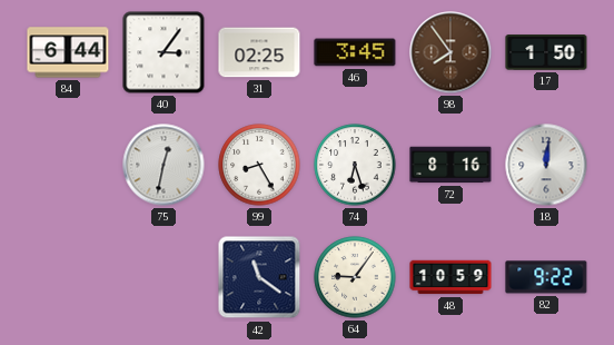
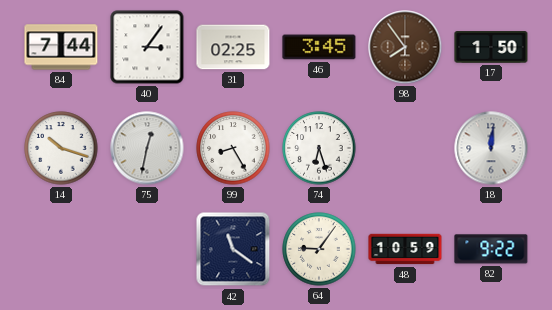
84: 6:44 -> 7:44 (61, 47)
14: none -> 10:18 (61, 148)
72: 8:16 -> none (450, 165)
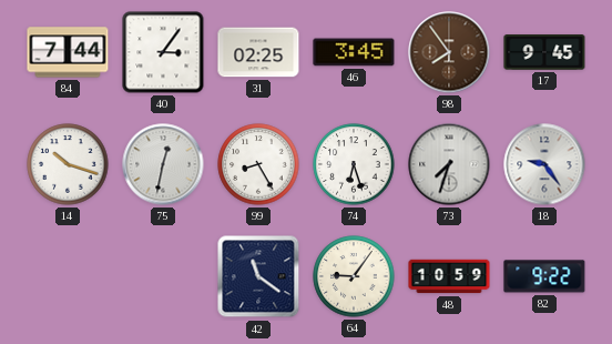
17: 1:50 -> 9:45 (544, 52)
73: none -> 7:33 (449, 164)
18: 12:01 -> 9:24 (544, 164)
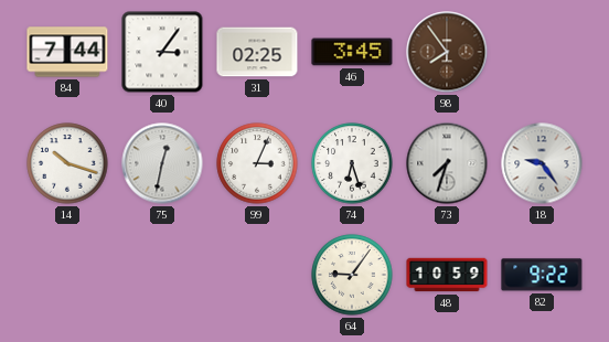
17: 9:45 -> none (544, 52)
99: 8:25 -> 3:04 (257, 163)
42: 11:21 -> none (258, 276)
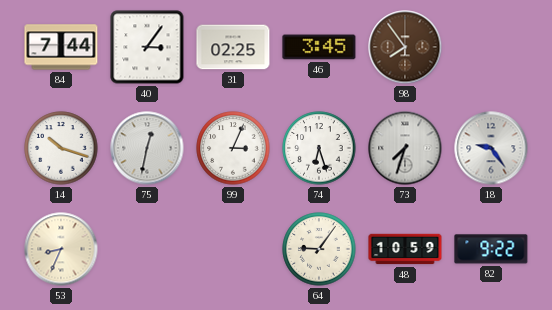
53: none -> 8:34 (61, 249)
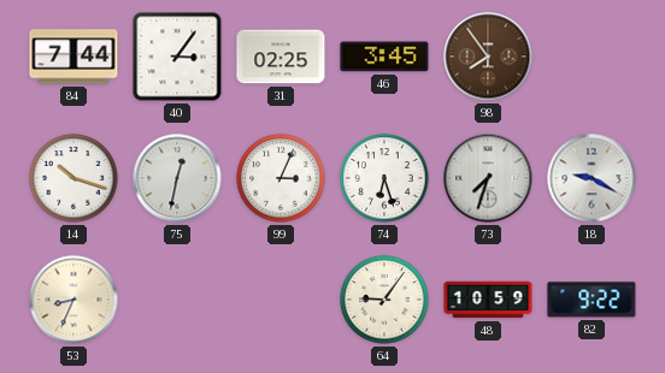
18: 9:24 -> 9:20 (592, 178)
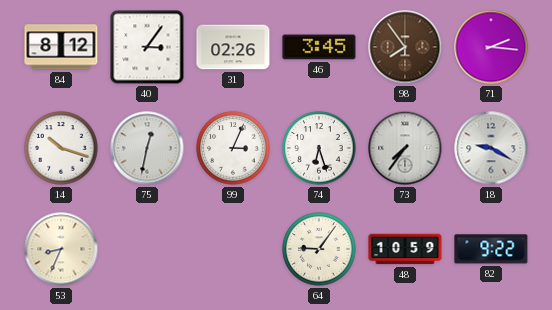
84: 7:44 -> 8:12 (61, 47)
31: 02:25 -> 02:26 (233, 47)
71: none -> 2:16 (491, 47)
73: 7:33 -> 7:36 (405, 148)
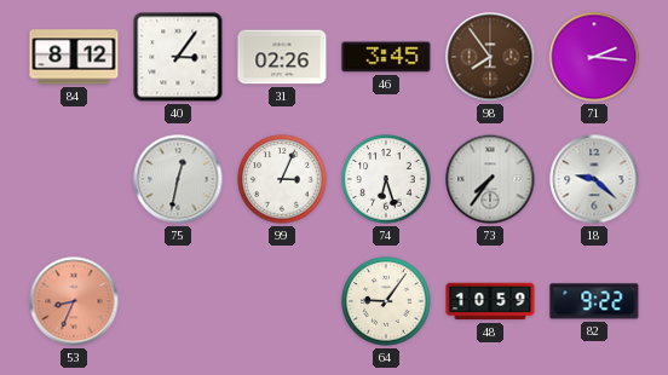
14: 10:18 -> none (61, 148)
18: 9:20 -> 9:22 (594, 179)
53 dial: cream -> salmon (74, 301)
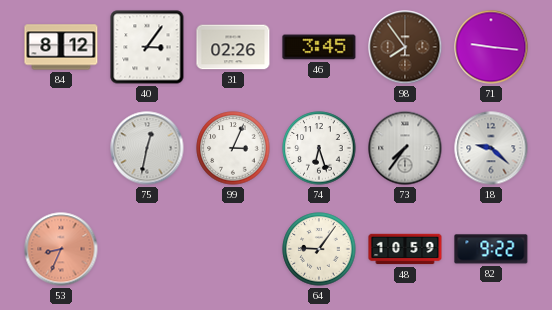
71: 2:16 -> 9:16 (491, 47)
